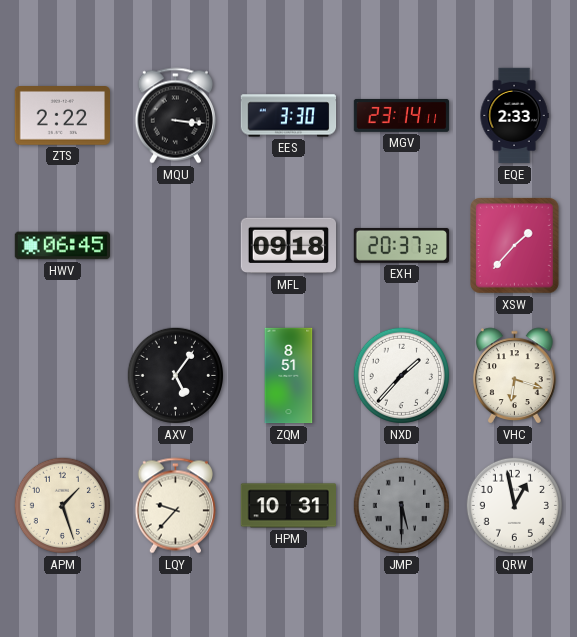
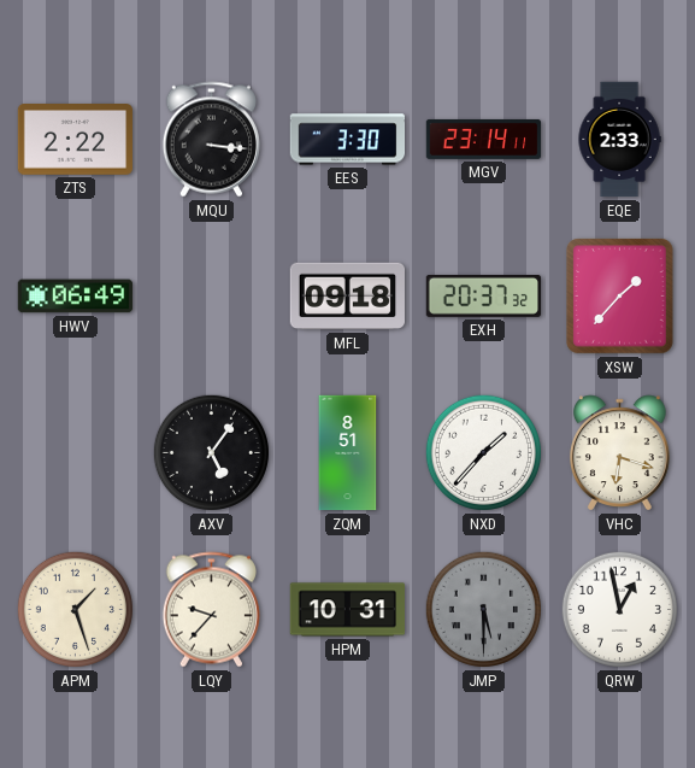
HWV: 06:45 -> 06:49 (76, 297)
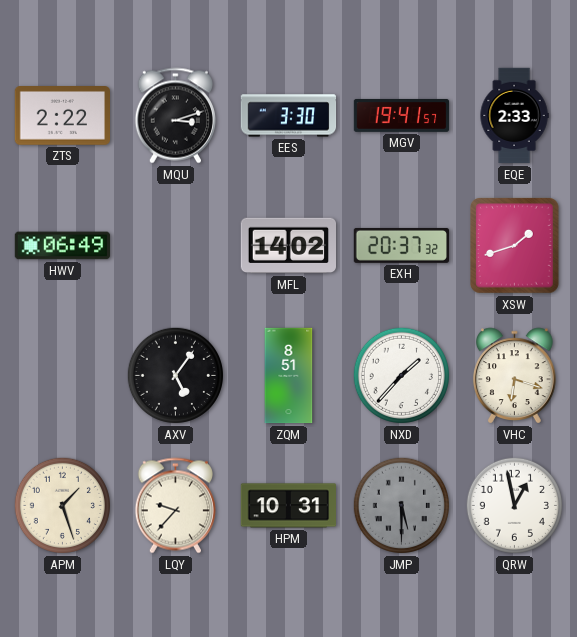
MQU: 3:16 -> 3:12 (175, 116)
MGV: 23:14 -> 19:41 (402, 116)
MFL: 09:18 -> 14:02 (288, 246)
XSW: 1:37 -> 1:42 (515, 246)
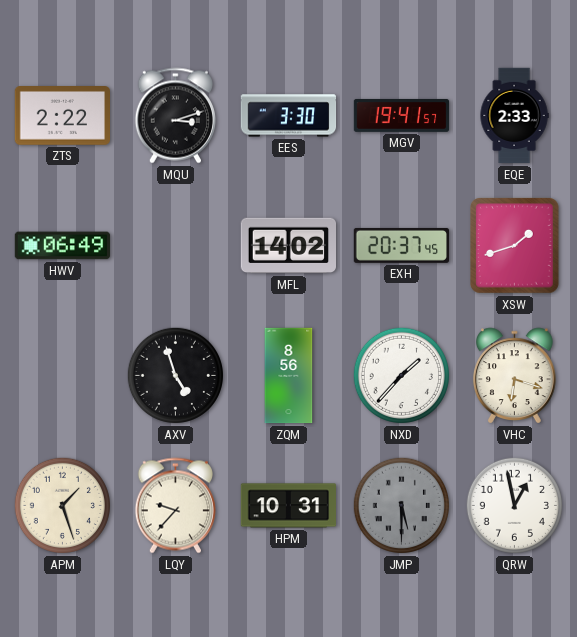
EXH: 20:37:32 -> 20:37:45 (402, 245)
AXV: 5:06 -> 4:57 (175, 375)
ZQM: 8:51 -> 8:56 (289, 376)
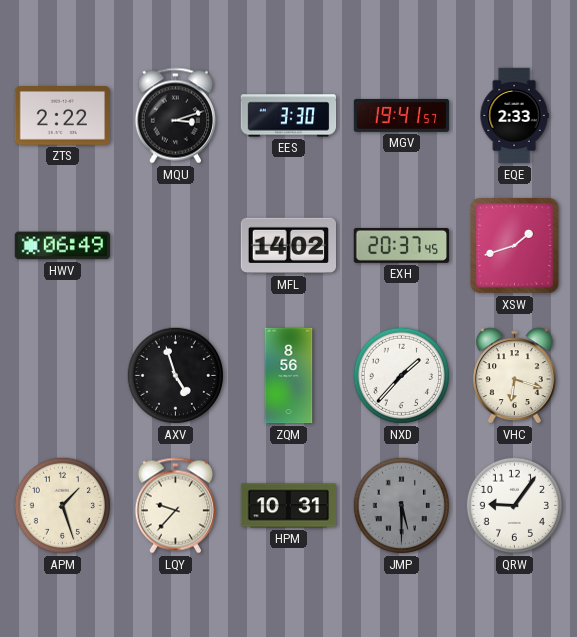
QRW: 12:58 -> 9:06 (514, 505)
